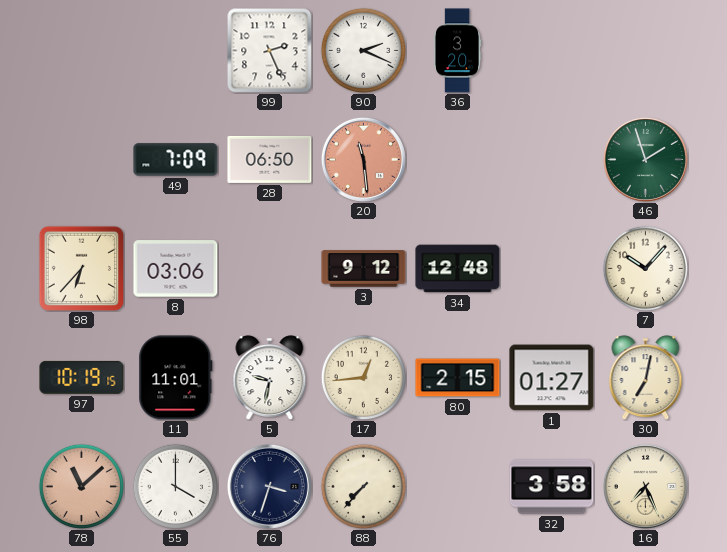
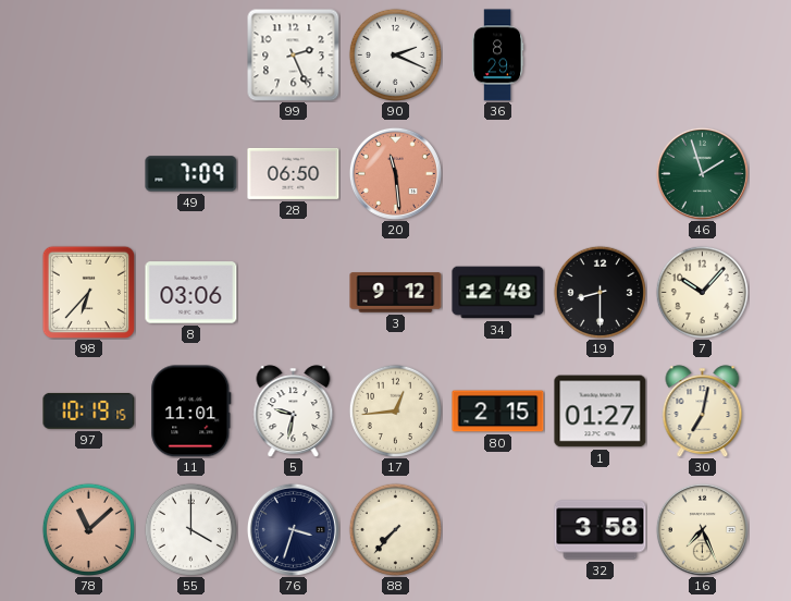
36: 3:20 -> 8:29 (498, 56)
19: none -> 8:30 (600, 292)
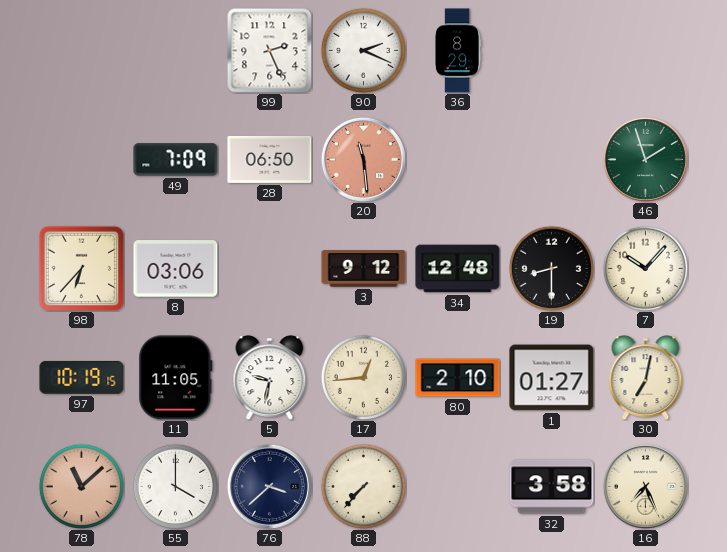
11: 11:01 -> 11:05 (176, 378)
80: 2:15 -> 2:10 (458, 378)
76: 3:33 -> 3:38 (269, 486)
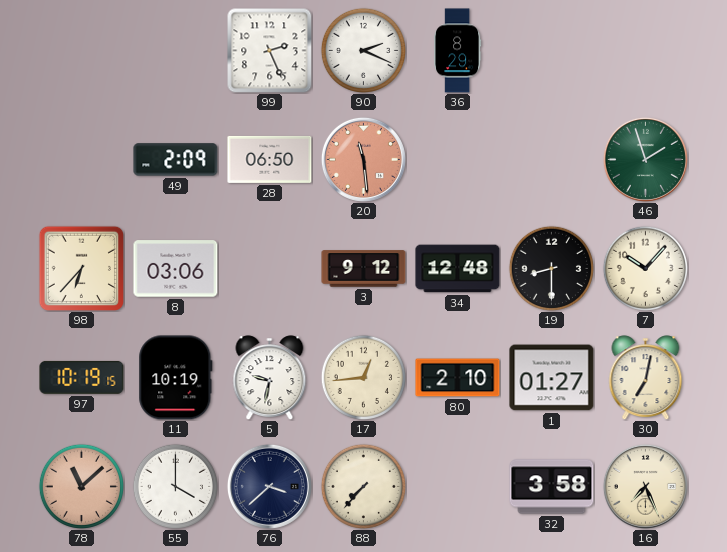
49: 7:09 -> 2:09 (176, 160)
11: 11:05 -> 10:19 (176, 378)
